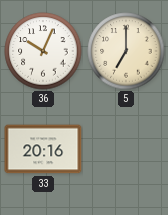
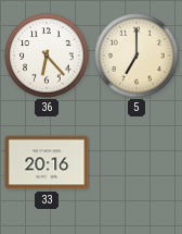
36: 10:04 -> 6:23 (47, 56)
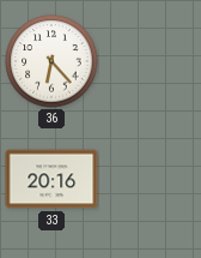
5: 7:00 -> none (136, 56)
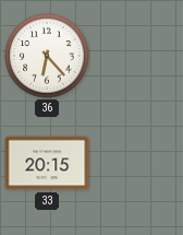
33: 20:16 -> 20:15 (47, 163)
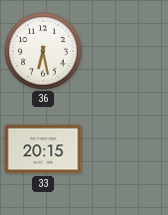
36: 6:23 -> 6:28 (43, 51)
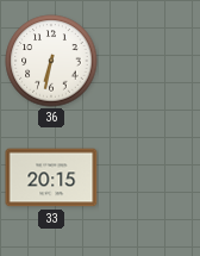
36: 6:28 -> 6:32 (51, 61)
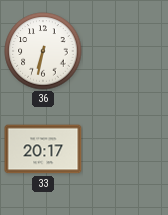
33: 20:15 -> 20:17 (43, 149)
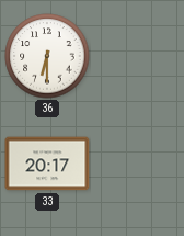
36: 6:32 -> 6:30 (47, 56)
